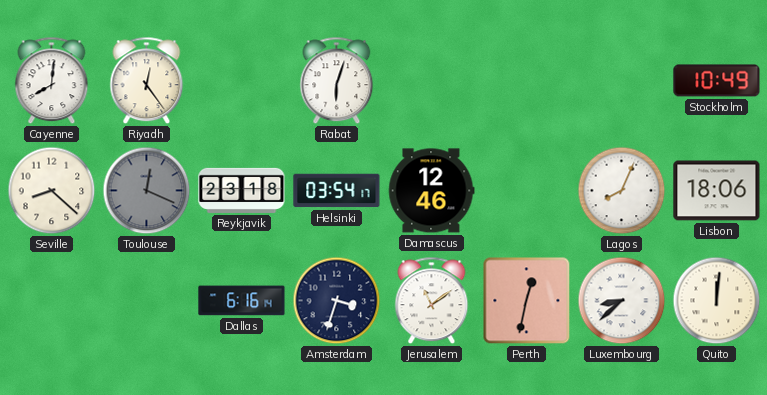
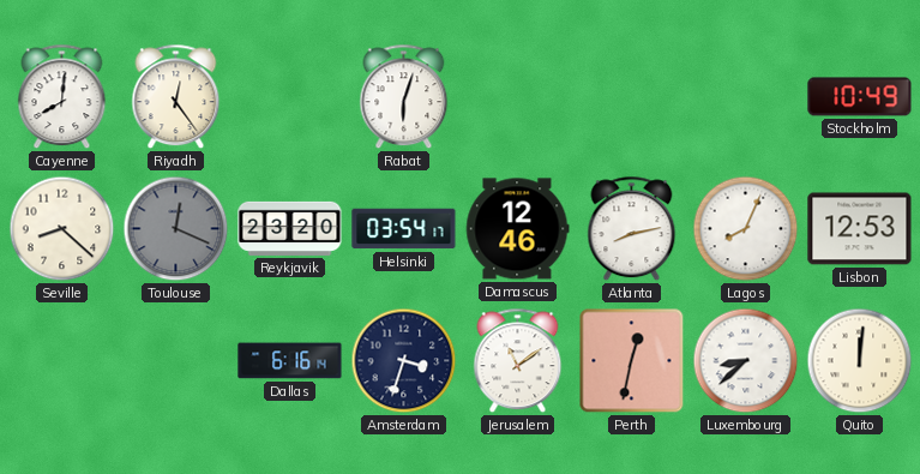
Reykjavik: 23:18 -> 23:20 (290, 228)
Atlanta: none -> 8:13 (632, 229)
Lisbon: 18:06 -> 12:53 (860, 229)
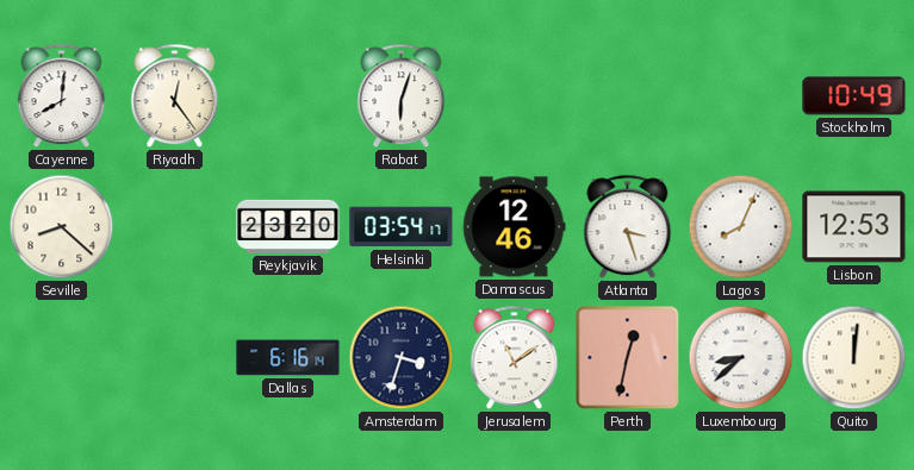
Toulouse: 12:19 -> none (176, 229)
Atlanta: 8:13 -> 3:27 (628, 227)
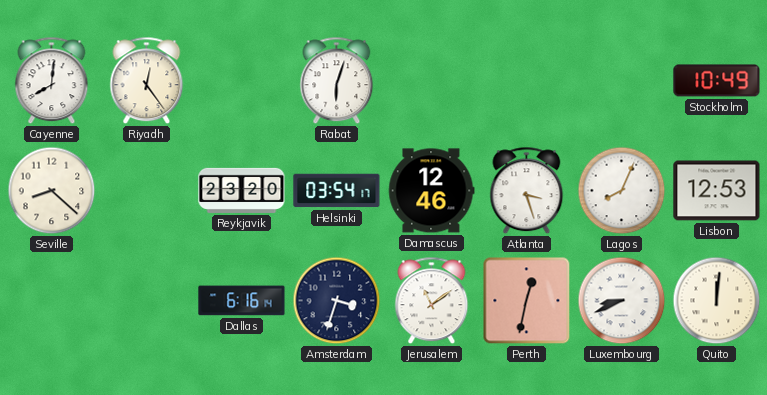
Luxembourg: 8:38 -> 8:41 (622, 301)
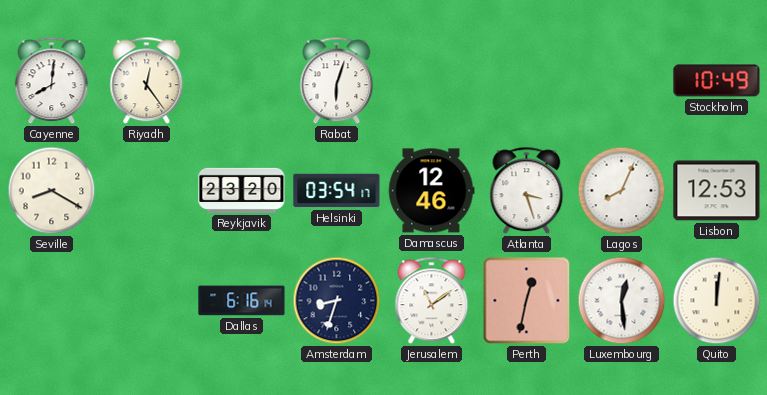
Seville: 8:22 -> 8:20 (52, 191)
Amsterdam: 3:33 -> 8:33 (337, 301)
Luxembourg: 8:41 -> 12:29 (622, 301)
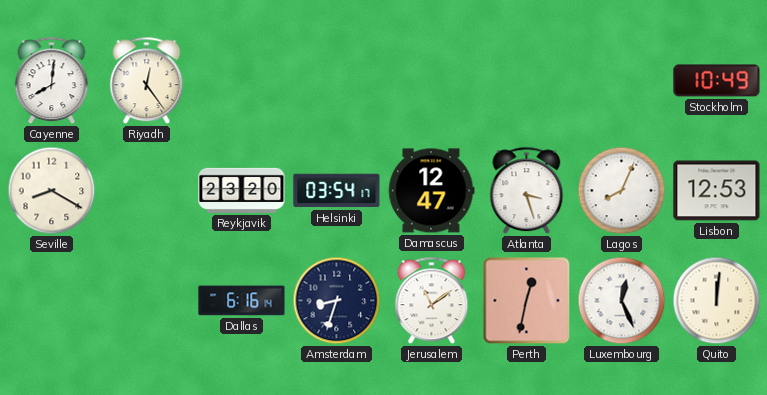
Rabat: 6:03 -> none (337, 81)
Damascus: 12:46 -> 12:47 (431, 191)
Luxembourg: 12:29 -> 12:26 (622, 301)
